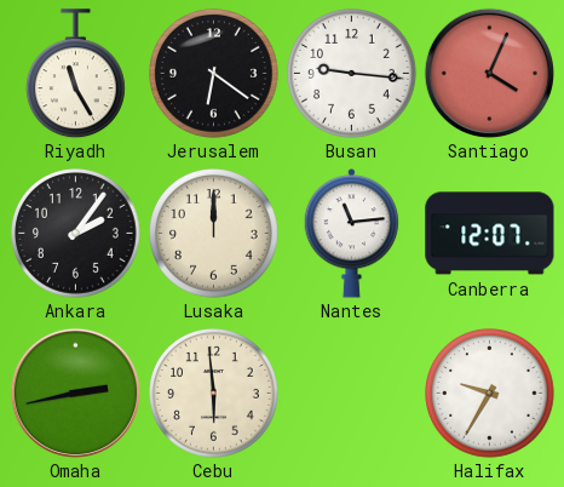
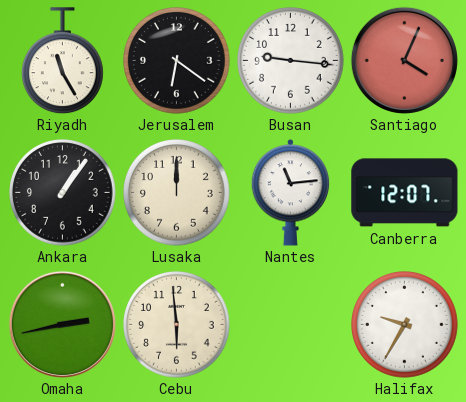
Ankara: 2:06 -> 1:06 (63, 193)
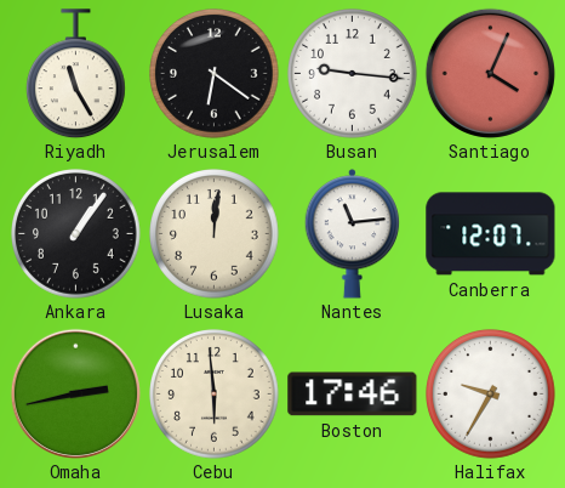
Lusaka: 12:00 -> 12:01 (215, 234)
Boston: none -> 17:46 (353, 395)
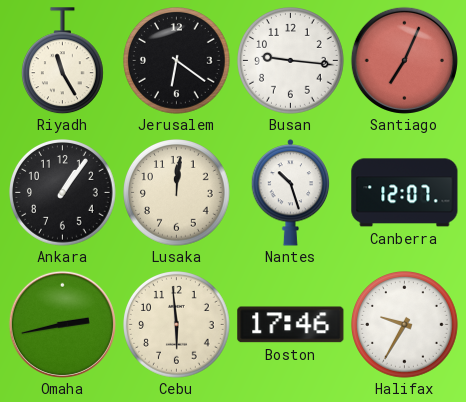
Santiago: 4:04 -> 7:04 (404, 60)
Nantes: 11:14 -> 10:27 (291, 193)
